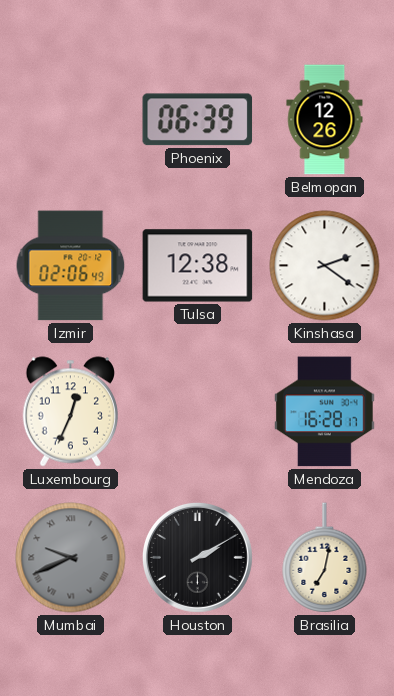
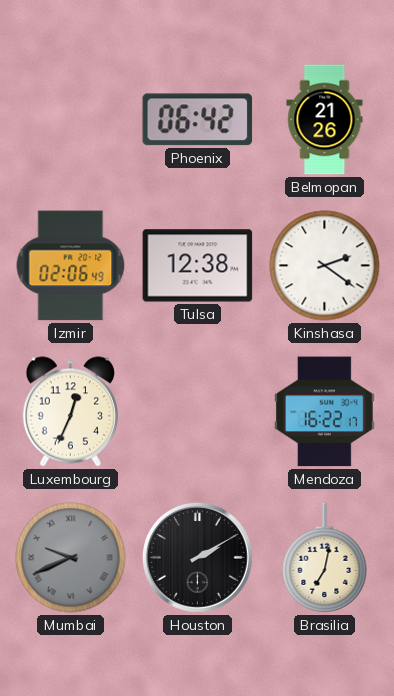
Phoenix: 06:39 -> 06:42 (198, 120)
Belmopan: 12:26 -> 21:26 (325, 120)
Mendoza: 16:28 -> 16:22 (324, 412)
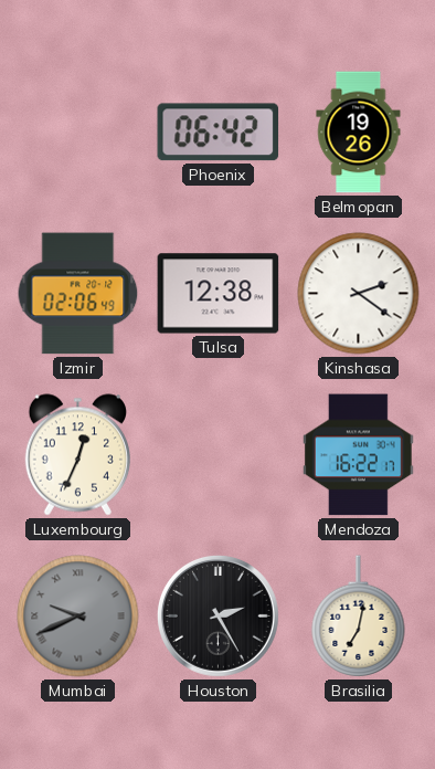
Belmopan: 21:26 -> 19:26 (359, 133)
Houston: 2:10 -> 2:25 (217, 615)
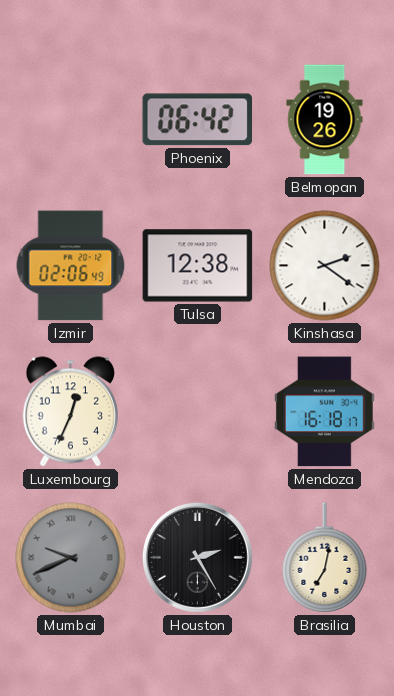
Mendoza: 16:22 -> 16:18 (324, 412)
